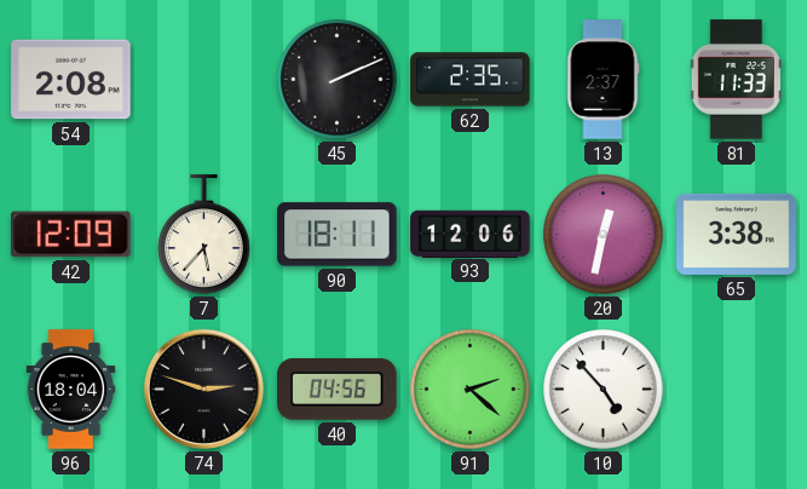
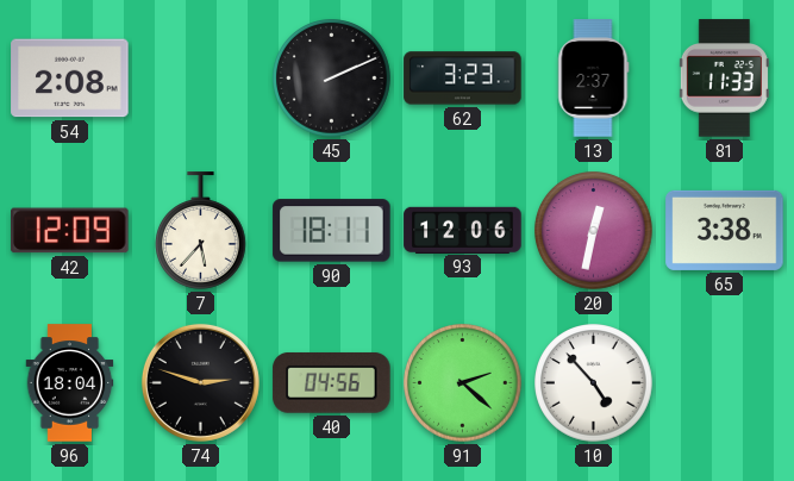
62: 2:35 -> 3:23 (463, 79)
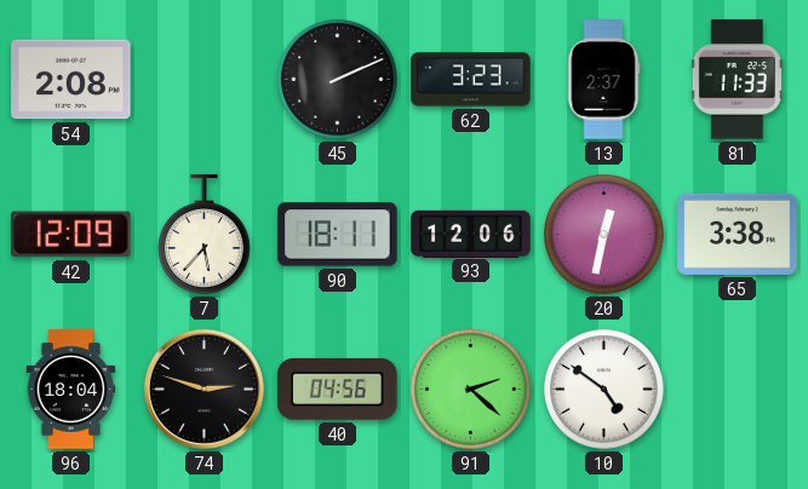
10: 4:53 -> 4:51 (604, 390)
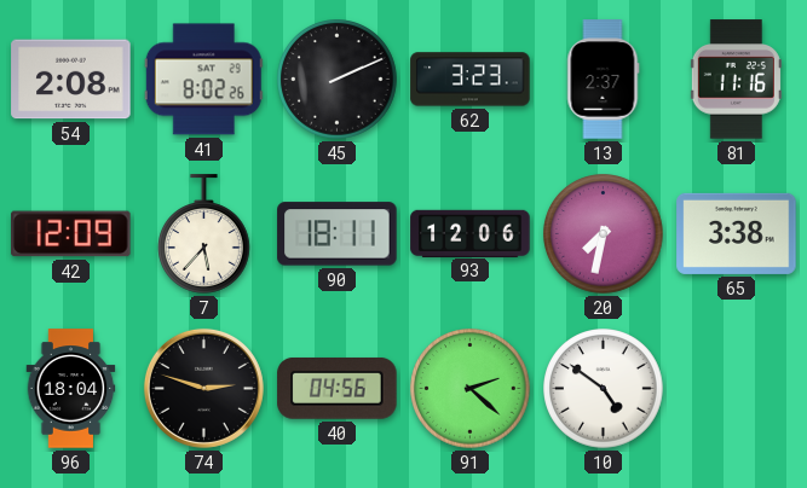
41: none -> 8:02 (203, 80)
81: 11:33 -> 11:16 (736, 80)
20: 12:32 -> 7:32 (604, 234)
